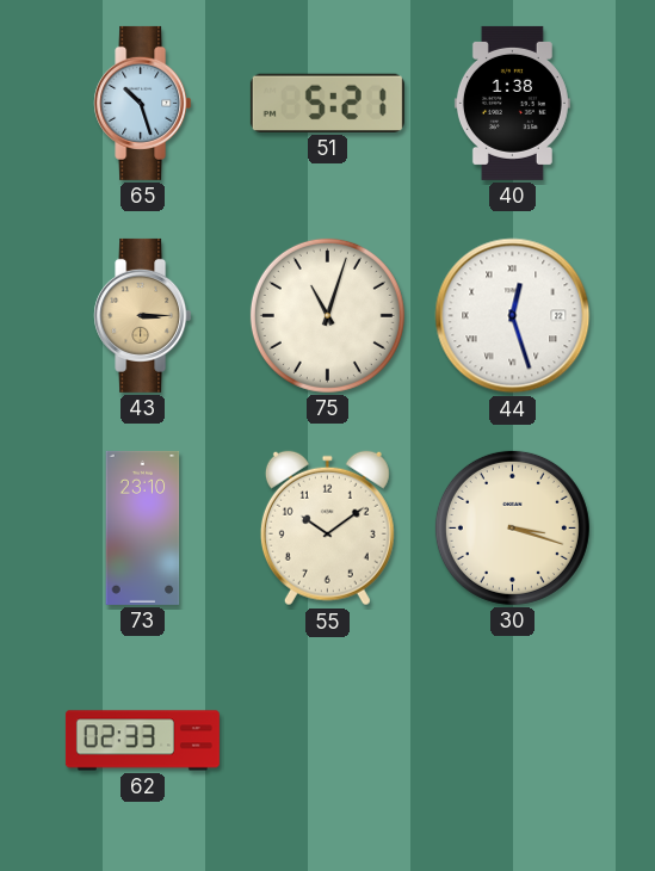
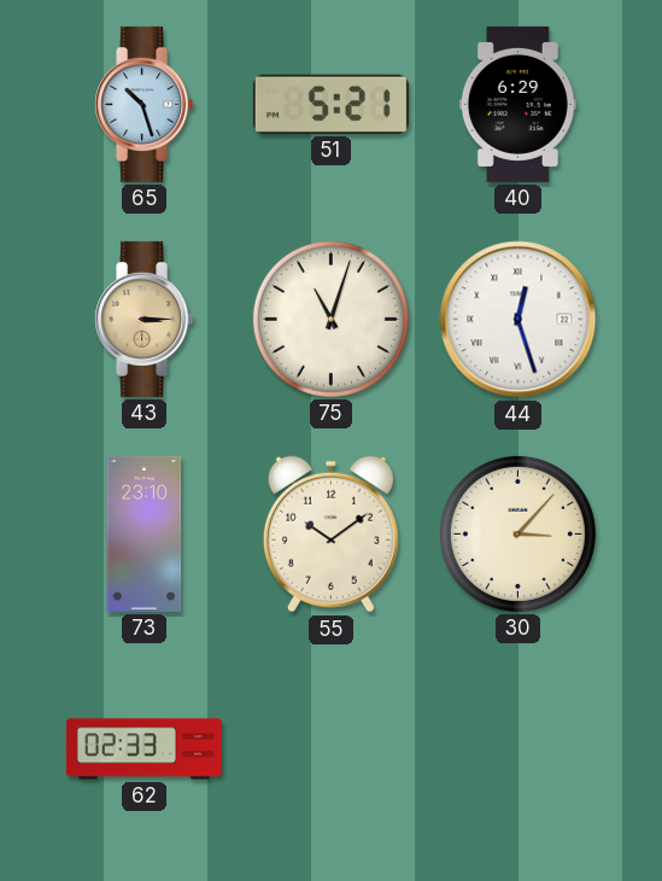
40: 1:38 -> 6:29 (517, 104)
30: 3:18 -> 3:07 (517, 533)
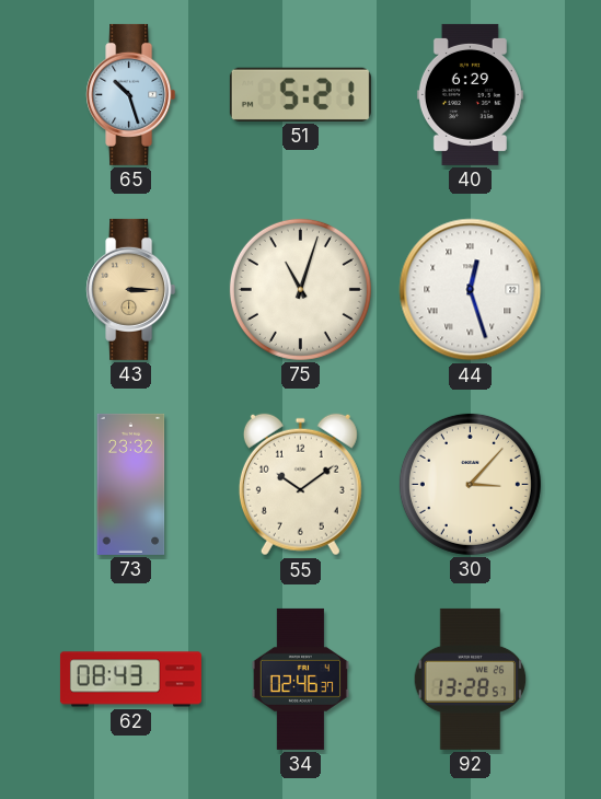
73: 23:10 -> 23:32 (131, 484)
62: 02:33 -> 08:43 (130, 680)
34: none -> 02:46 (300, 679)
92: none -> 13:28 (471, 679)
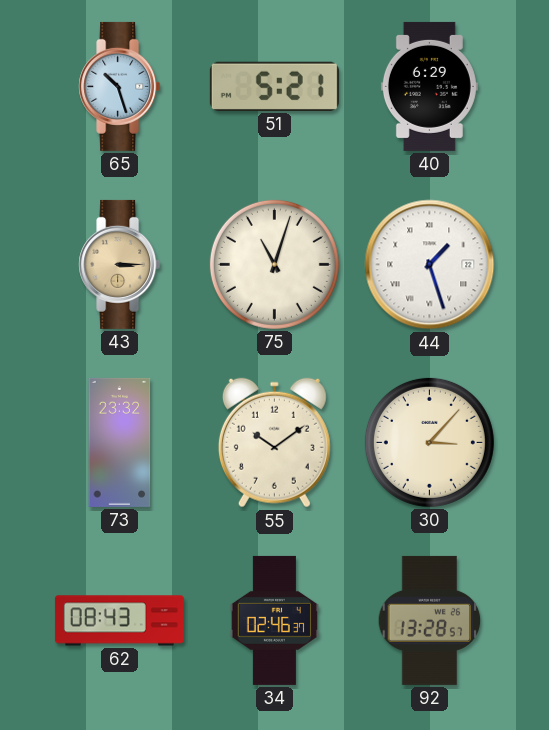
44: 12:27 -> 1:27 (430, 265)
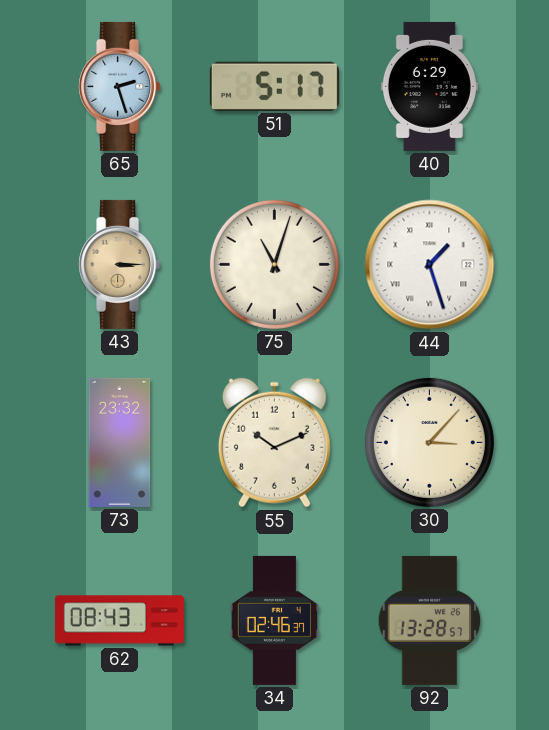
65: 10:27 -> 2:27 (120, 86)
51: 5:21 -> 5:17 (274, 86)
55: 10:09 -> 10:11 (274, 443)
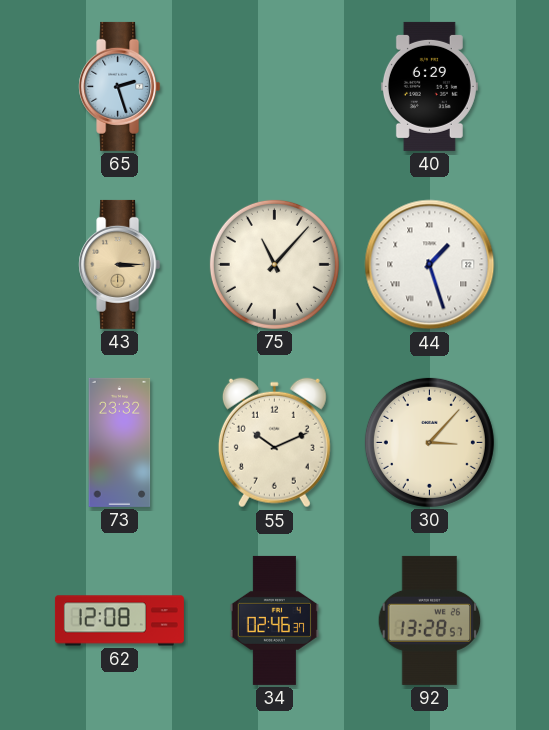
51: 5:17 -> none (274, 86)
75: 11:03 -> 11:07 (274, 264)
62: 08:43 -> 12:08 (119, 621)
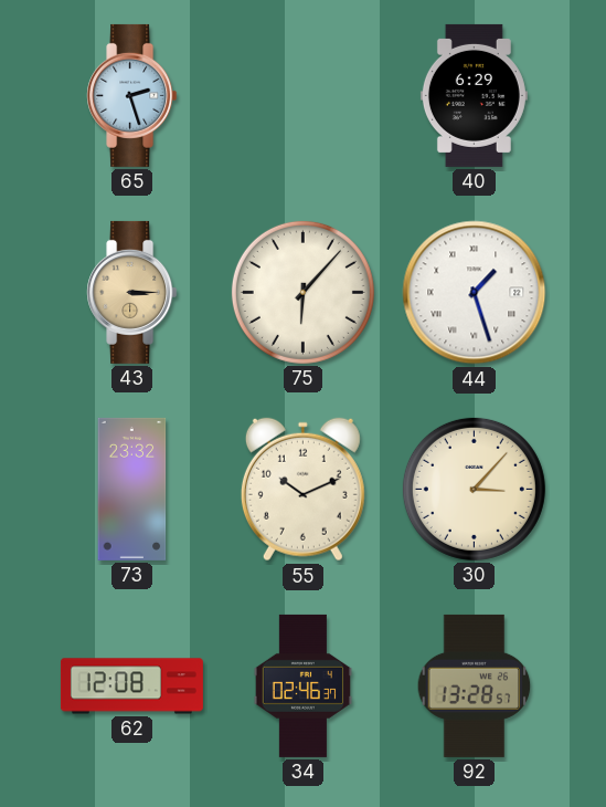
75: 11:07 -> 6:07 (302, 292)
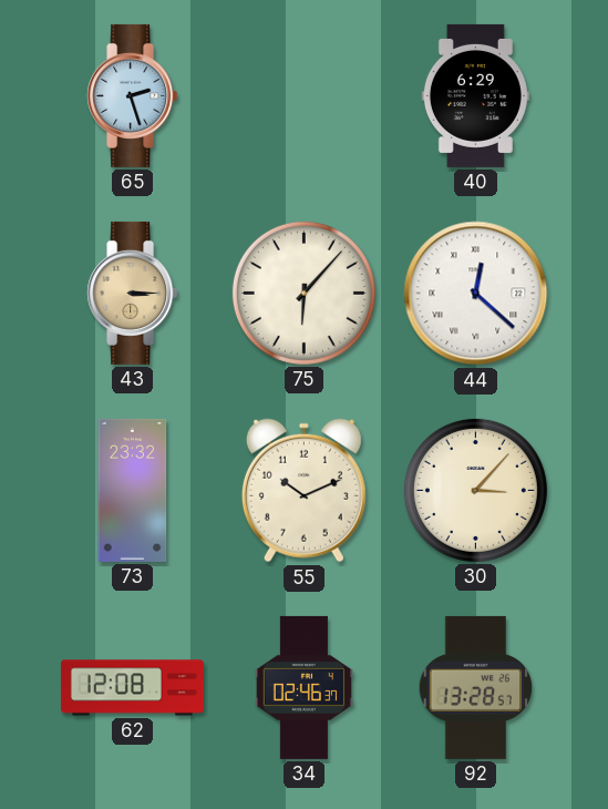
44: 1:27 -> 12:22 (476, 294)
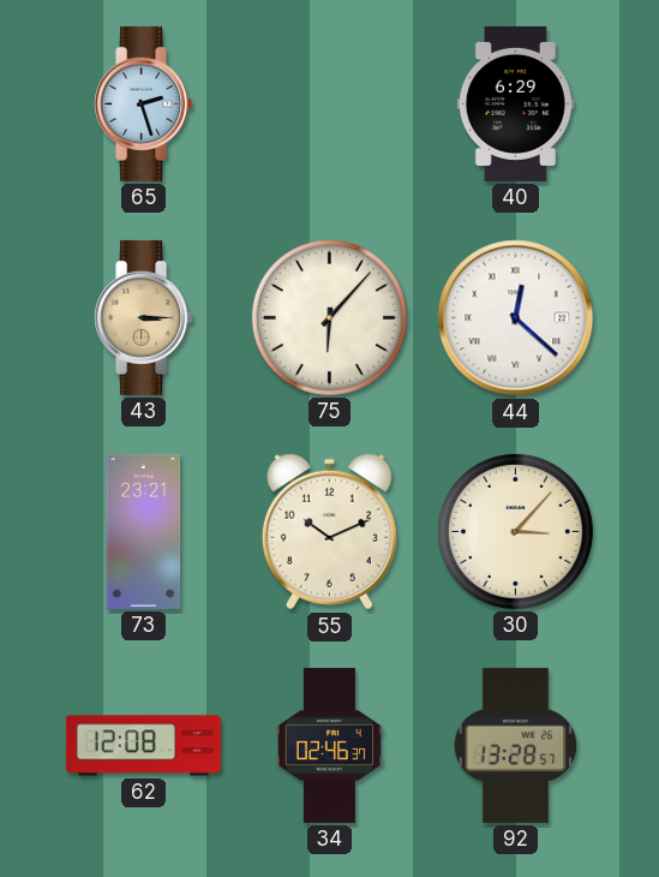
73: 23:32 -> 23:21 (144, 531)
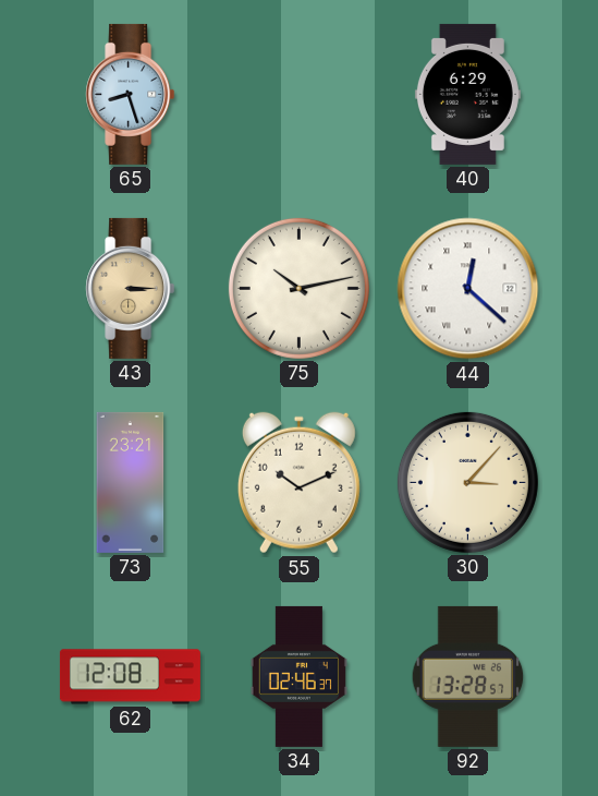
65: 2:27 -> 8:27 (131, 94)
75: 6:07 -> 10:13 (298, 288)
